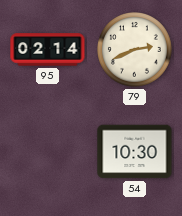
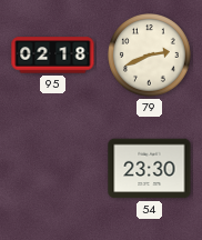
95: 02:14 -> 02:18 (53, 56)
54: 10:30 -> 23:30 (150, 169)
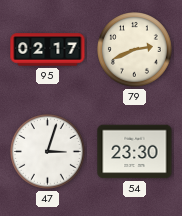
95: 02:18 -> 02:17 (48, 50)
47: none -> 3:03 (48, 152)
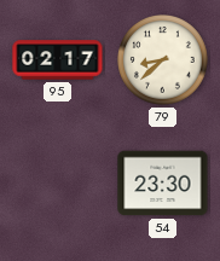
79: 2:41 -> 8:38 (163, 60)
47: 3:03 -> none (48, 152)
